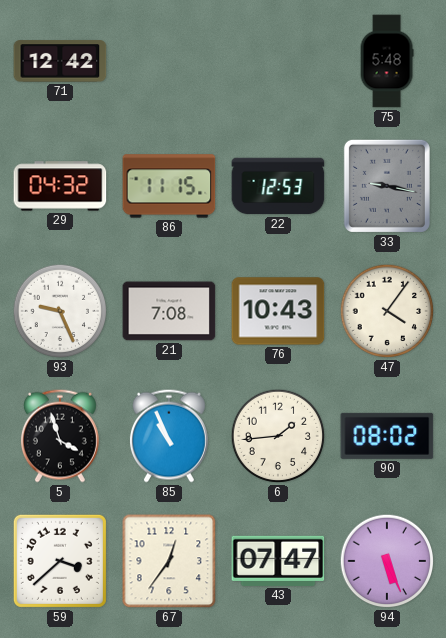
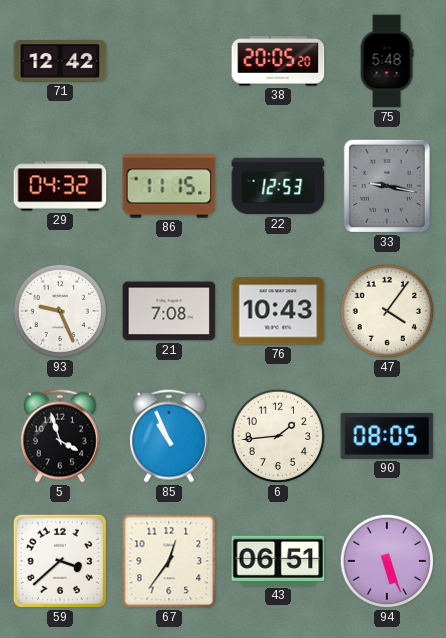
38: none -> 20:05 (278, 61)
90: 08:02 -> 08:05 (387, 436)
43: 07:47 -> 06:51 (278, 561)
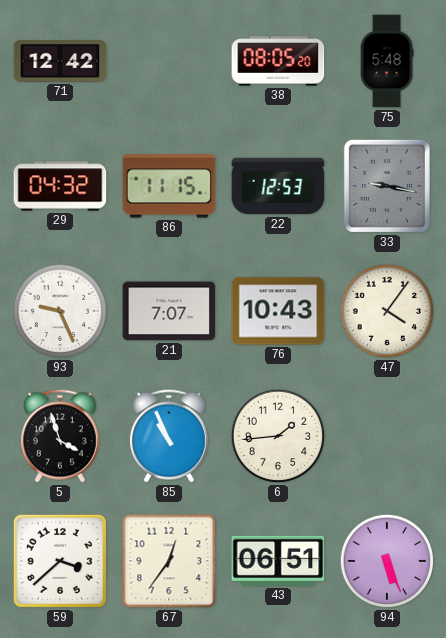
38: 20:05 -> 08:05 (278, 61)
21: 7:08 -> 7:07 (169, 311)
90: 08:05 -> none (387, 436)
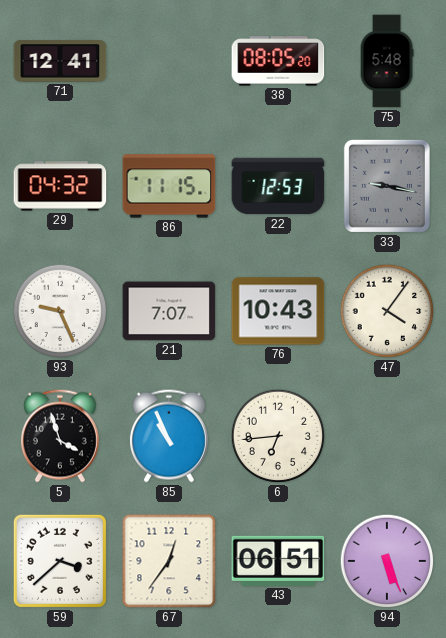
71: 12:42 -> 12:41 (60, 61)
6: 1:44 -> 6:44 (278, 436)
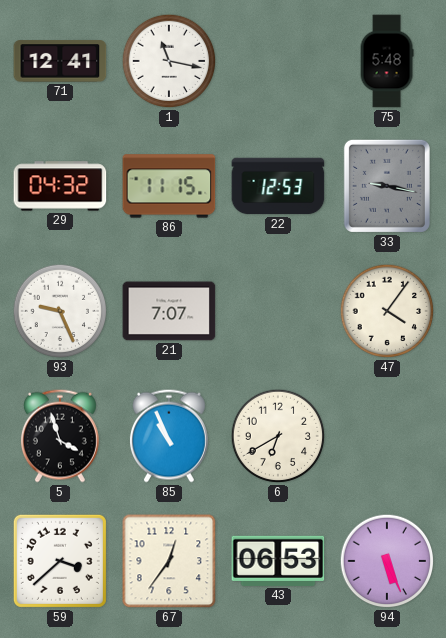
1: none -> 11:17 (169, 61)
38: 08:05 -> none (278, 61)
76: 10:43 -> none (278, 311)
6: 6:44 -> 6:40 (278, 436)
43: 06:51 -> 06:53 (278, 561)
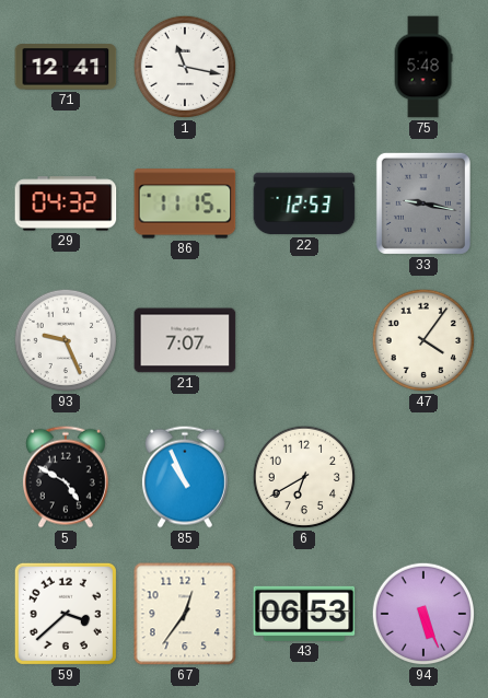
5: 3:57 -> 4:50 (66, 477)
